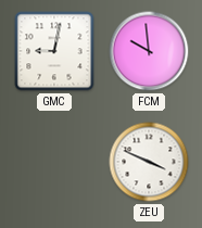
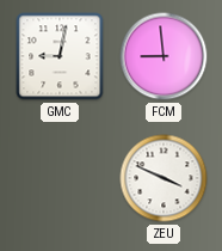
FCM: 9:59 -> 8:59 (164, 56)
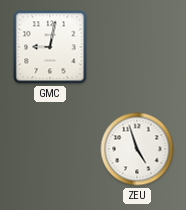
FCM: 8:59 -> none (164, 56)
ZEU: 3:49 -> 4:57 (137, 149)
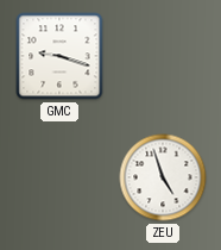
GMC: 9:02 -> 9:18 (59, 56)
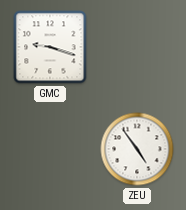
ZEU: 4:57 -> 4:54 (137, 149)
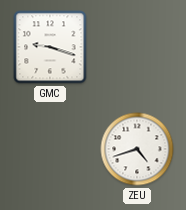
ZEU: 4:54 -> 4:42 (137, 149)
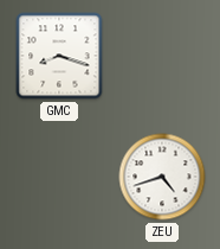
GMC: 9:18 -> 8:18 (59, 56)
